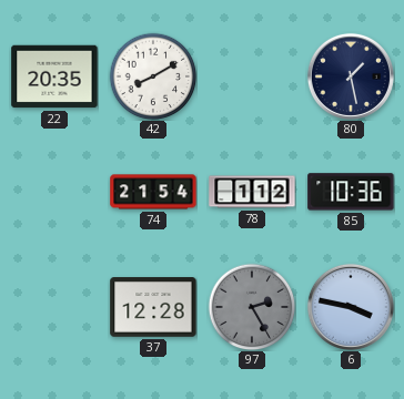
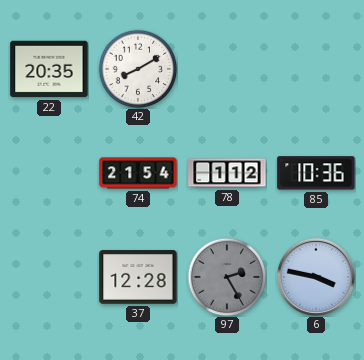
80: 1:28 -> none (351, 76)
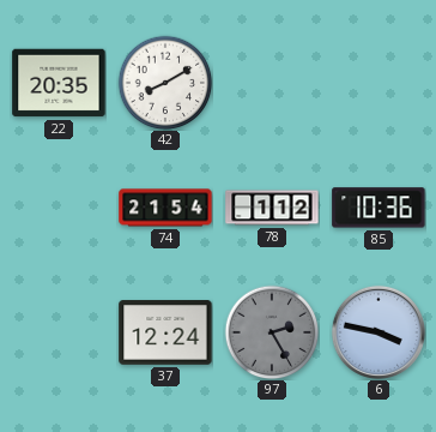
37: 12:28 -> 12:24 (165, 332)
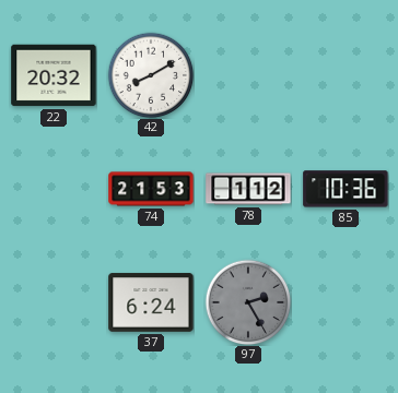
22: 20:35 -> 20:32 (54, 75)
74: 21:54 -> 21:53 (151, 189)
37: 12:24 -> 6:24 (151, 302)
6: 3:47 -> none (379, 332)
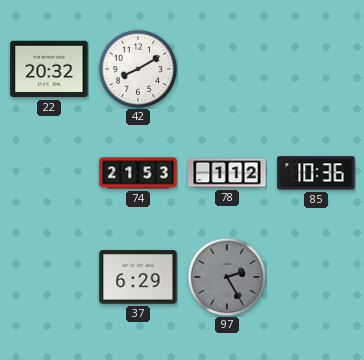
37: 6:24 -> 6:29 (138, 277)
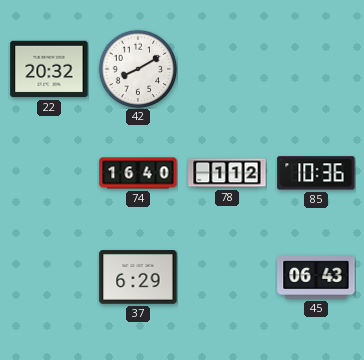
74: 21:53 -> 16:40 (138, 173)
97: 2:25 -> none (227, 277)
45: none -> 06:43 (316, 277)
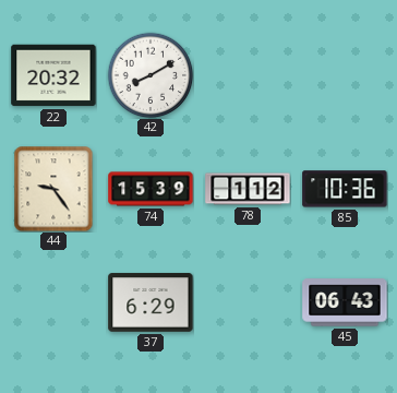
44: none -> 9:24 (53, 189)
74: 16:40 -> 15:39 (151, 189)
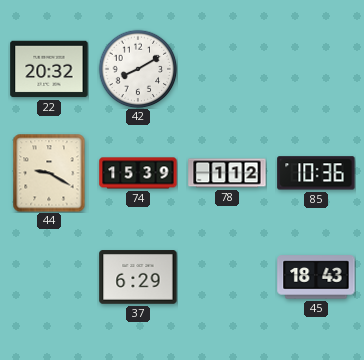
44: 9:24 -> 9:20 (49, 173)
45: 06:43 -> 18:43 (316, 277)
